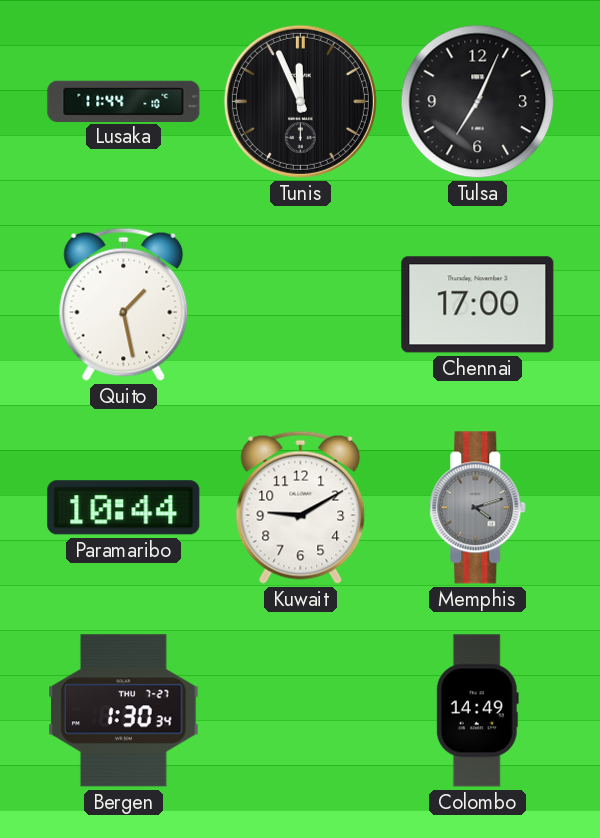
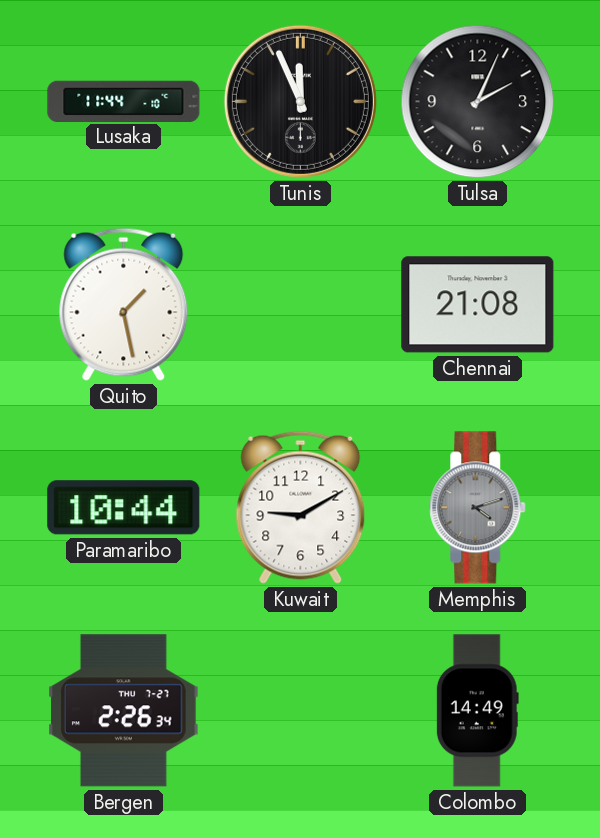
Tulsa: 7:04 -> 2:04 (478, 102)
Chennai: 17:00 -> 21:08 (478, 305)
Bergen: 1:30 -> 2:26 (124, 711)
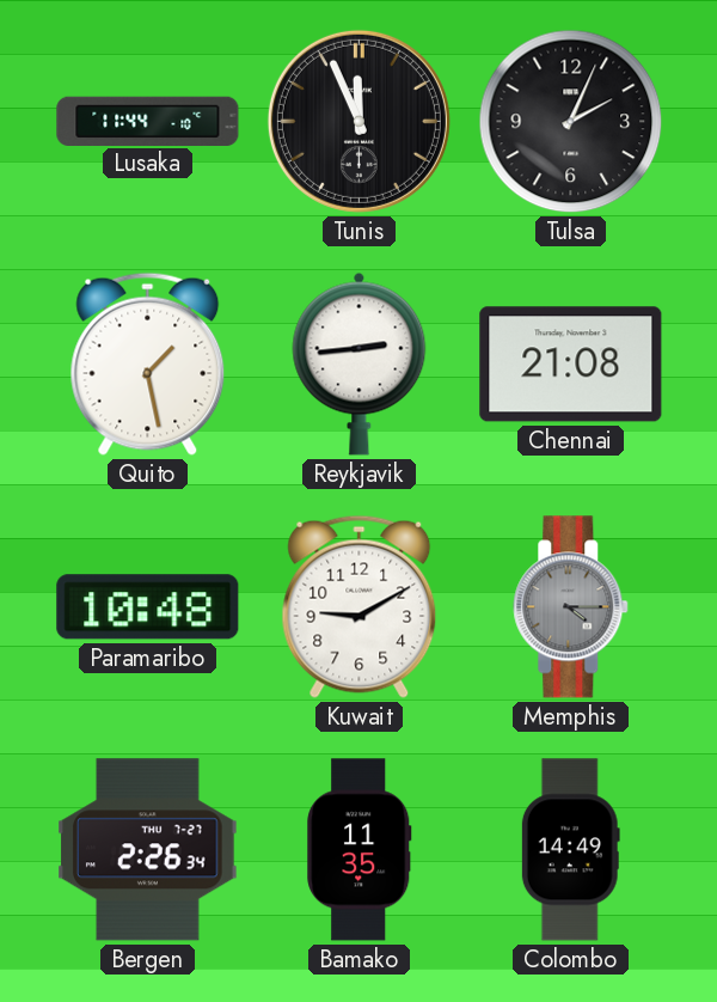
Reykjavik: none -> 2:44 (360, 363)
Paramaribo: 10:44 -> 10:48 (148, 607)
Memphis: 4:12 -> 4:15 (571, 607)
Bamako: none -> 11:35 (360, 850)
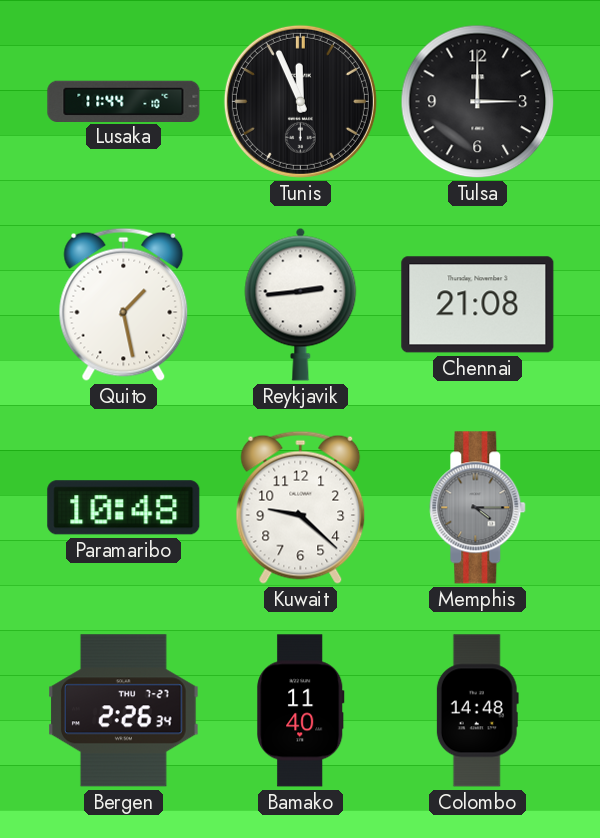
Tulsa: 2:04 -> 3:00 (478, 102)
Kuwait: 9:10 -> 9:22 (301, 507)
Bamako: 11:35 -> 11:40 (301, 711)
Colombo: 14:49 -> 14:48 (477, 711)
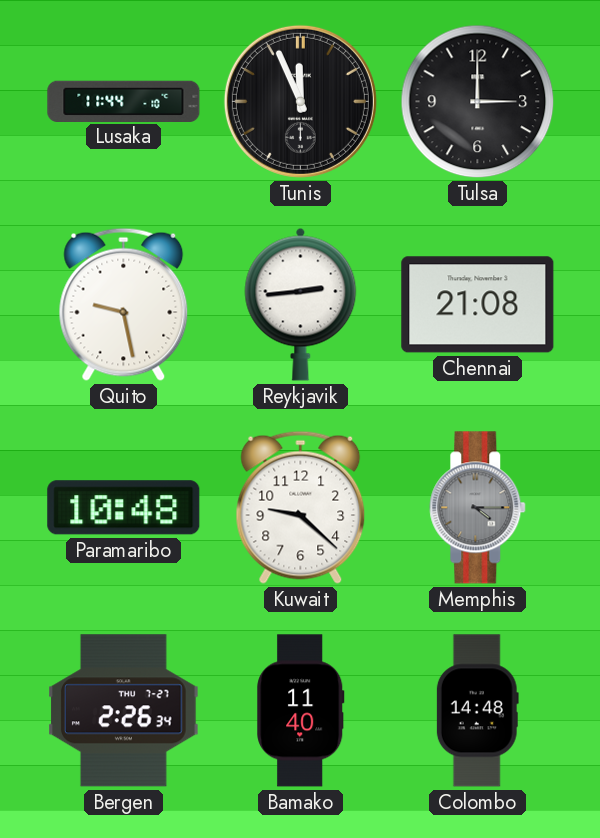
Quito: 1:28 -> 9:28 (124, 304)
